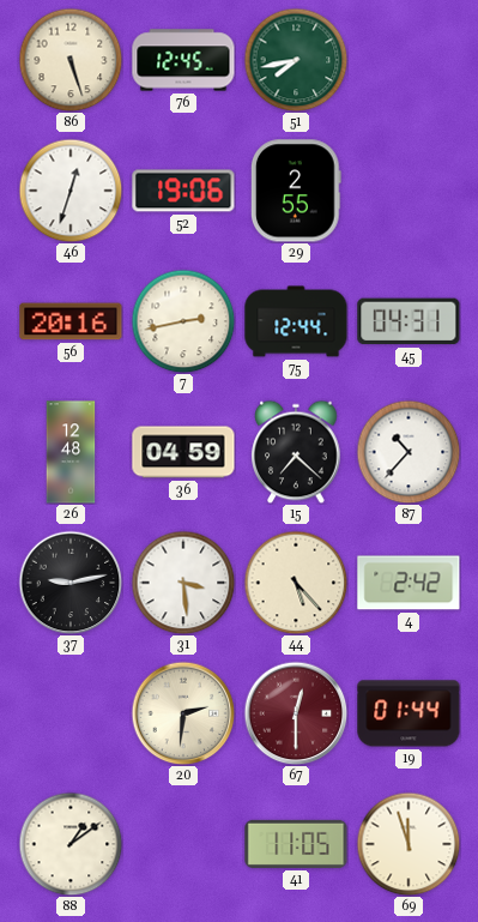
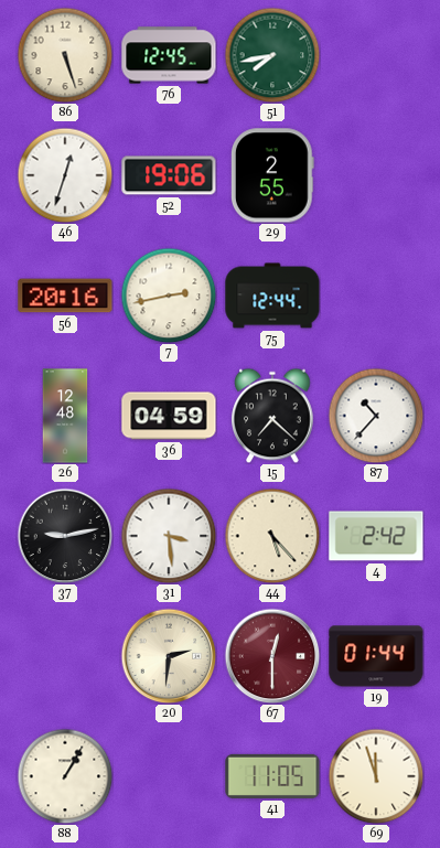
45: 04:31 -> none (409, 321)
88: 1:09 -> 1:05 (65, 776)
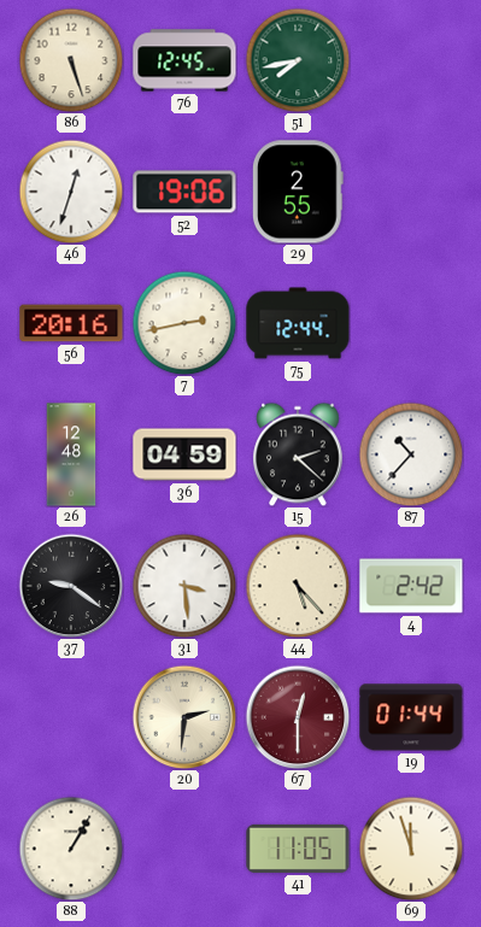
15: 7:22 -> 2:22 (298, 454)
37: 9:13 -> 9:21 (71, 586)
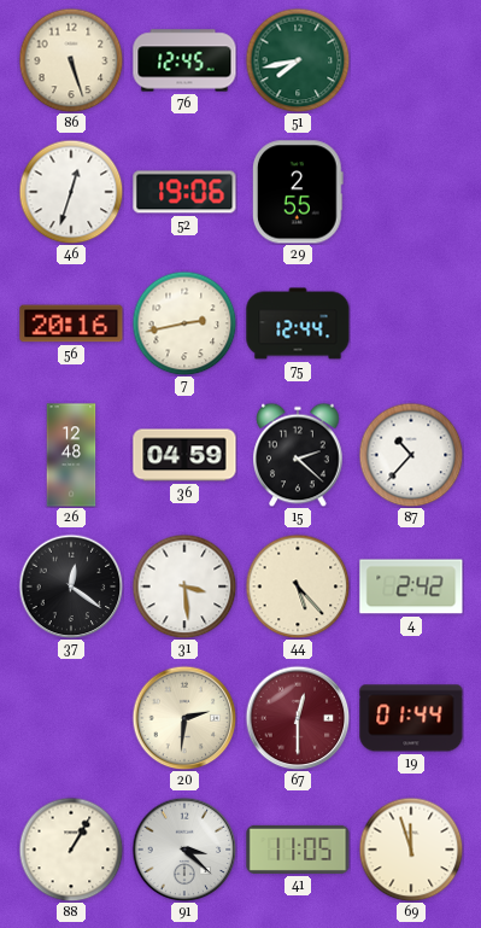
37: 9:21 -> 12:21 (71, 586)
91: none -> 3:22 (184, 850)
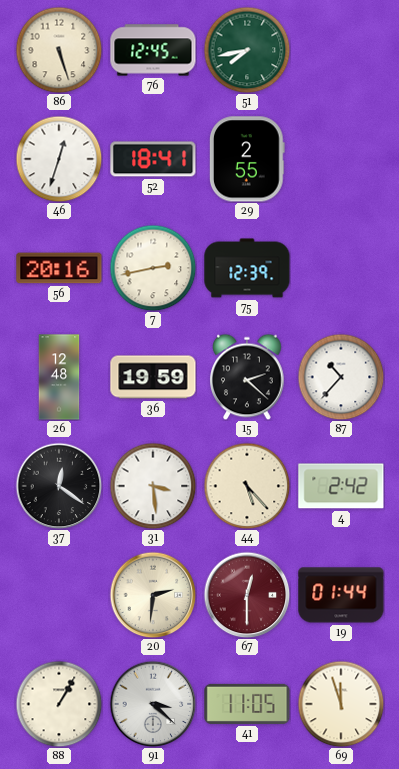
52: 19:06 -> 18:41 (153, 159)
75: 12:44 -> 12:39 (247, 268)
36: 04:59 -> 19:59 (153, 377)
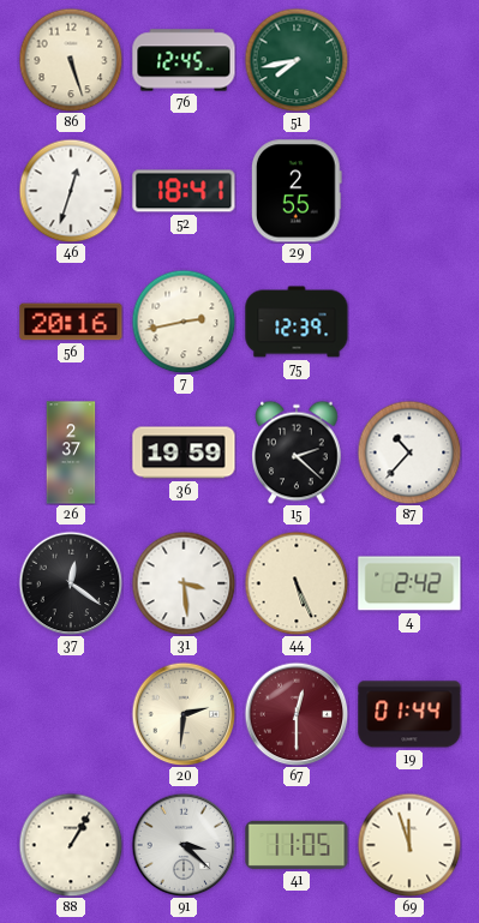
26: 12:48 -> 2:37 (71, 452)
44: 5:23 -> 5:26 (297, 583)
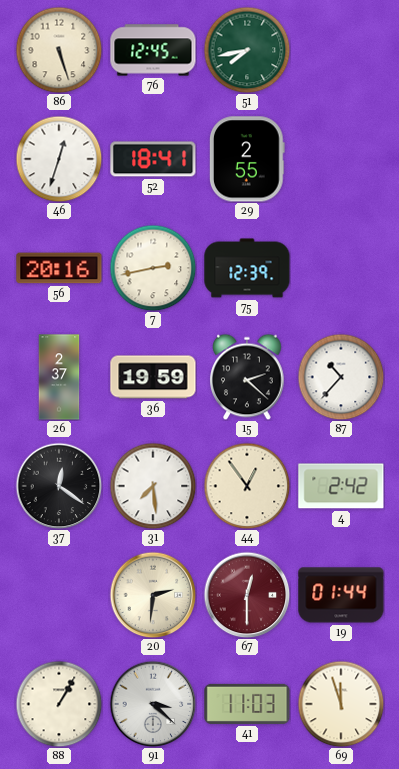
31: 3:29 -> 7:29 (153, 486)
44: 5:26 -> 12:54 (247, 486)
41: 11:05 -> 11:03 (247, 704)
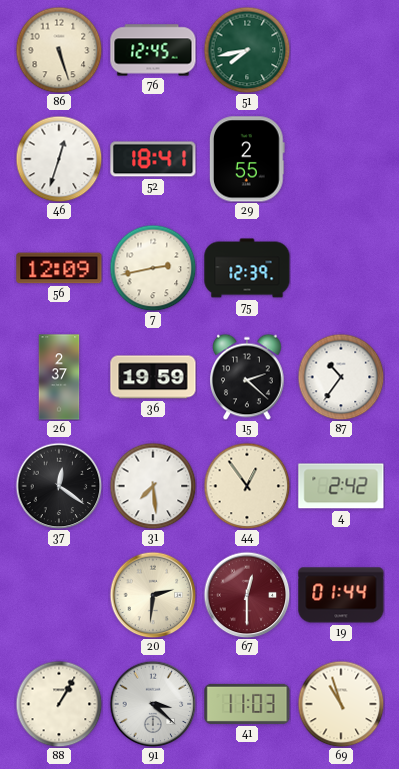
56: 20:16 -> 12:09 (59, 268)
87: 10:37 -> 10:36 (341, 377)
69: 11:57 -> 10:57 (341, 704)
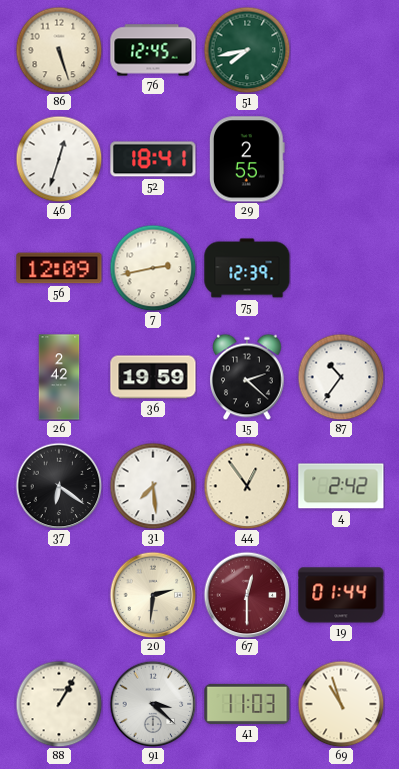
26: 2:37 -> 2:42 (59, 377)
37: 12:21 -> 6:21 (59, 486)
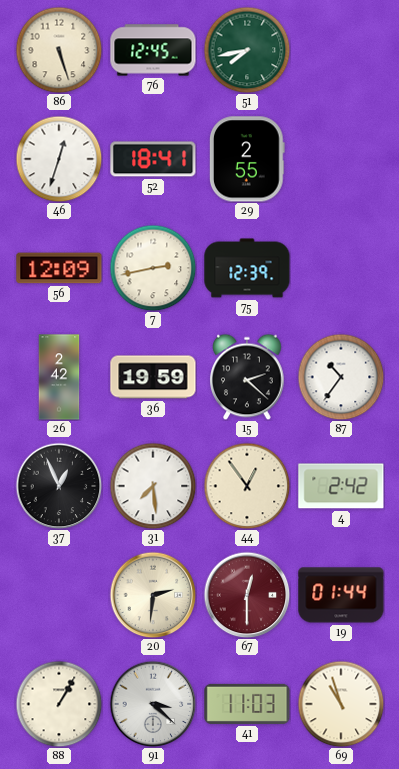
37: 6:21 -> 12:56 (59, 486)
